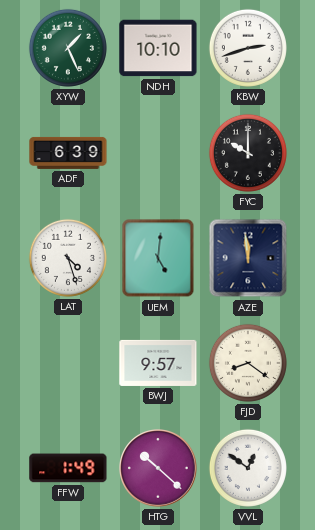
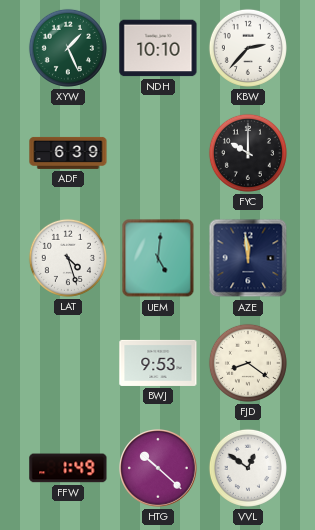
KBW: 2:42 -> 2:37 (248, 48)
BWJ: 9:57 -> 9:53 (158, 363)
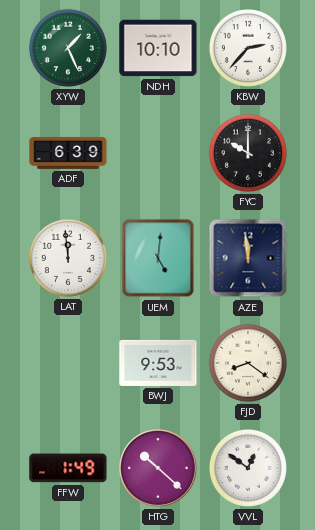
LAT: 4:27 -> 11:59 (68, 258)
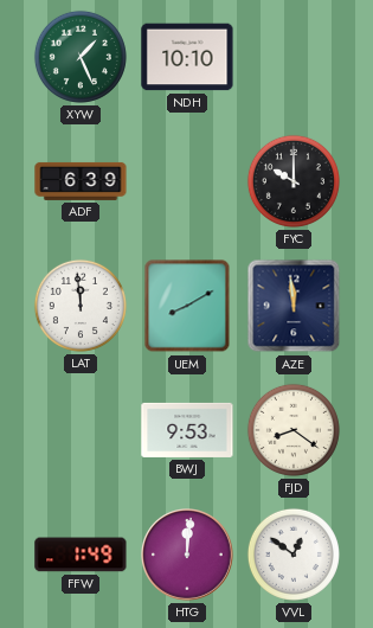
KBW: 2:37 -> none (248, 48)
UEM: 5:01 -> 8:10 (187, 306)
HTG: 10:22 -> 12:01 (188, 556)
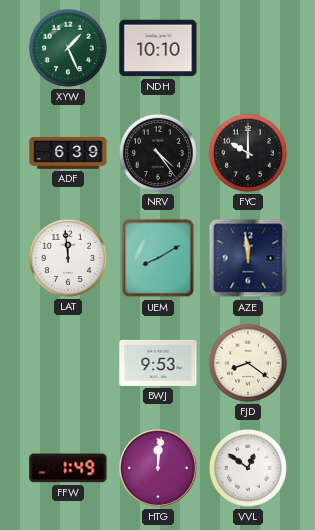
NRV: none -> 4:24 (158, 153)
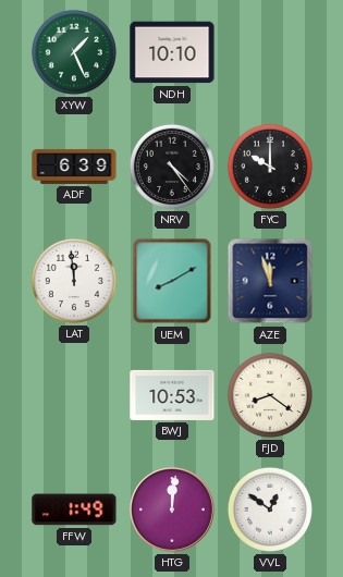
AZE: 11:59 -> 11:57 (270, 281)
BWJ: 9:53 -> 10:53 (172, 395)
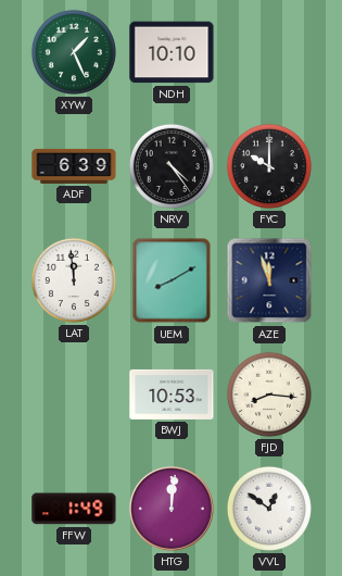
FJD: 8:21 -> 8:16 (269, 395)
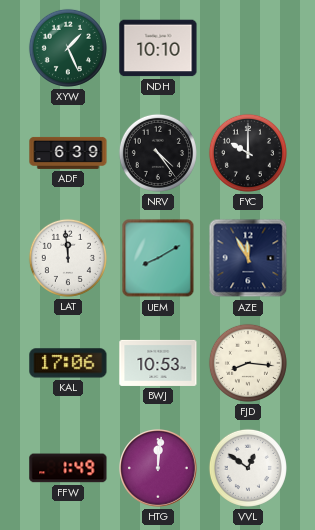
AZE: 11:57 -> 11:55 (248, 258)
KAL: none -> 17:06 (68, 363)
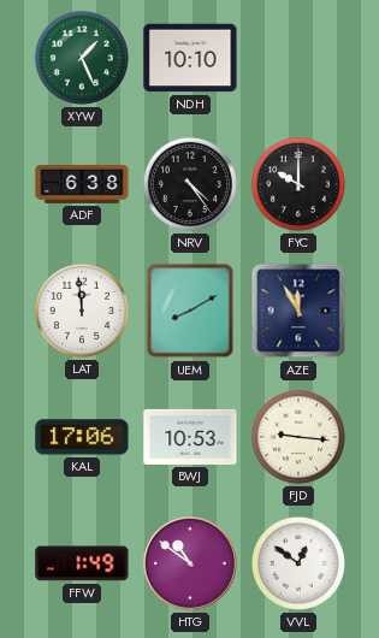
ADF: 6:39 -> 6:38 (82, 184)
FJD: 8:16 -> 9:16 (298, 437)
HTG: 12:01 -> 10:51 (191, 565)
